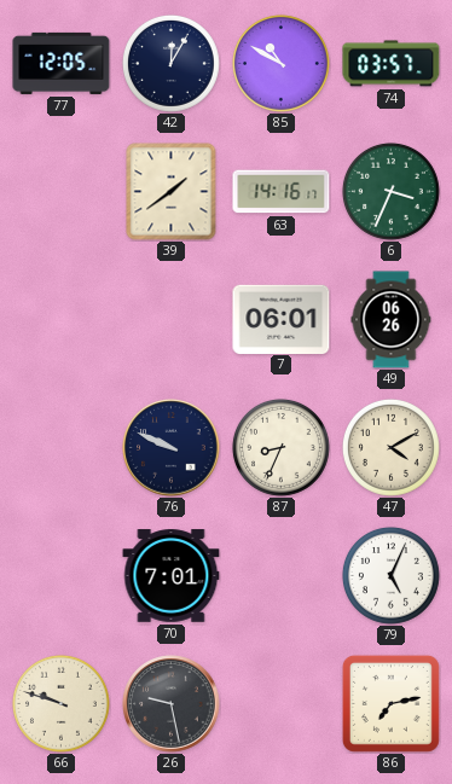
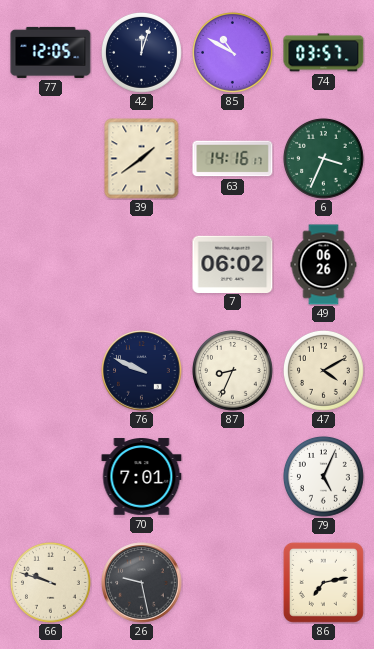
42: 12:05 -> 12:03 (142, 53)
7: 06:01 -> 06:02 (233, 264)
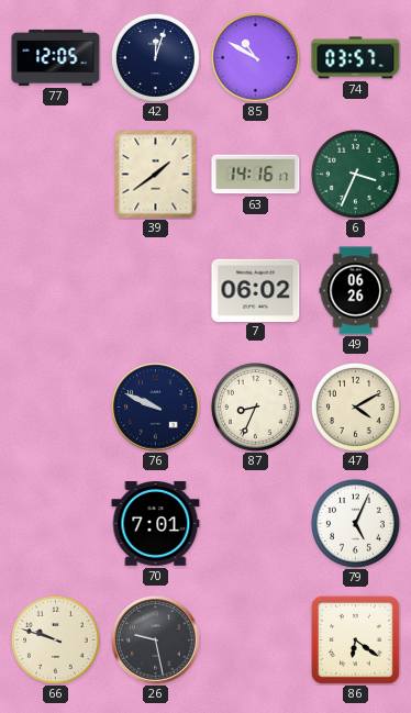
86: 7:13 -> 6:21 (355, 639)
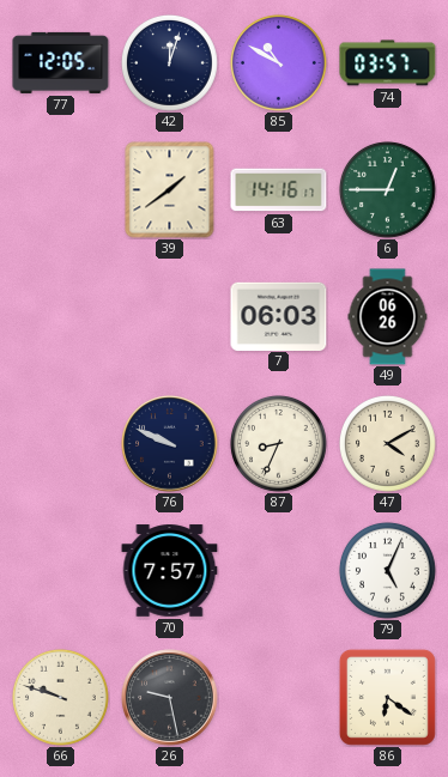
6: 3:34 -> 12:45 (388, 190)
7: 06:02 -> 06:03 (279, 316)
70: 7:01 -> 7:57 (170, 571)
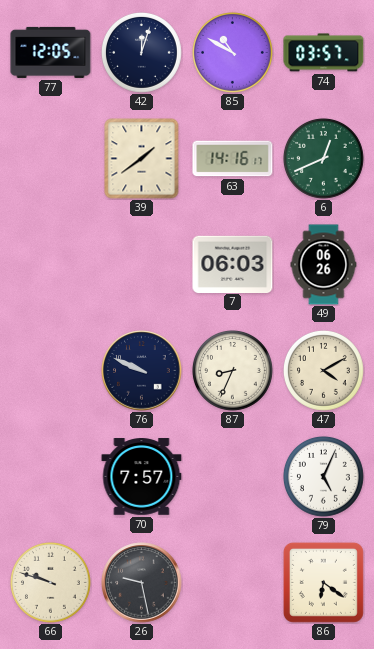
6: 12:45 -> 12:41 (324, 159)
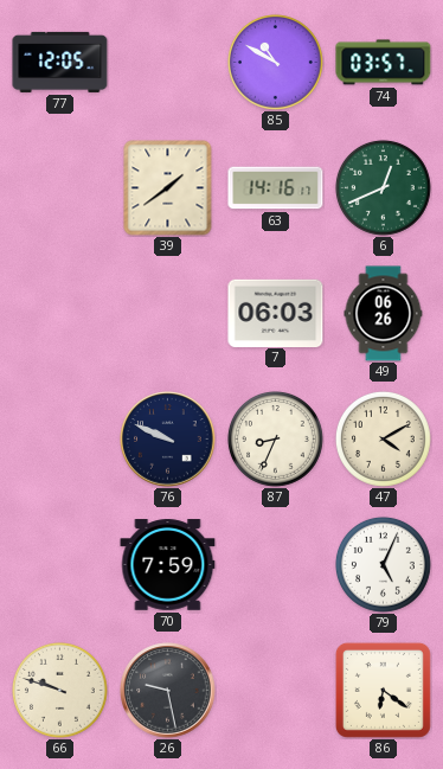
42: 12:03 -> none (142, 53)
70: 7:57 -> 7:59 (168, 565)
